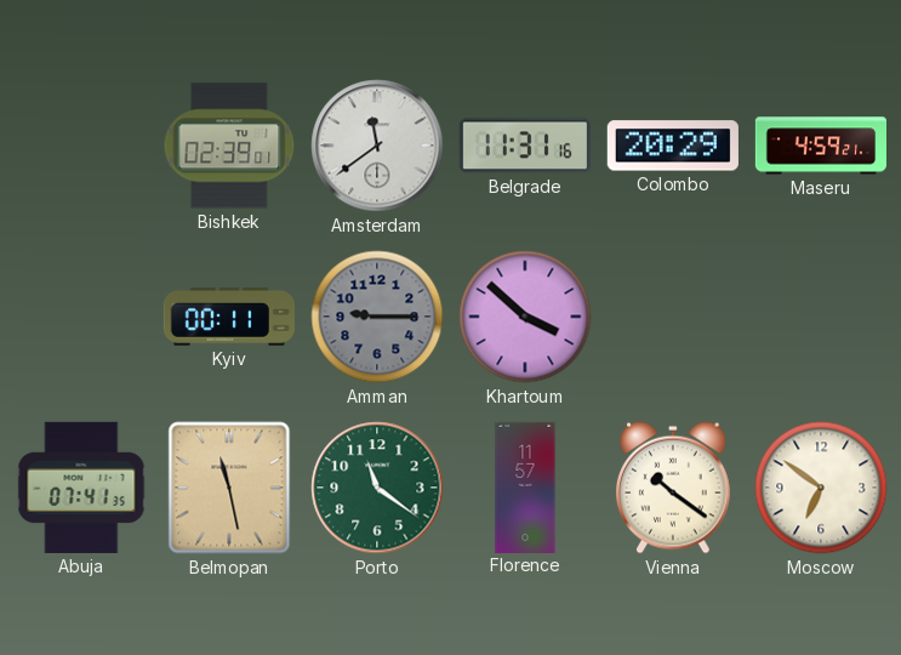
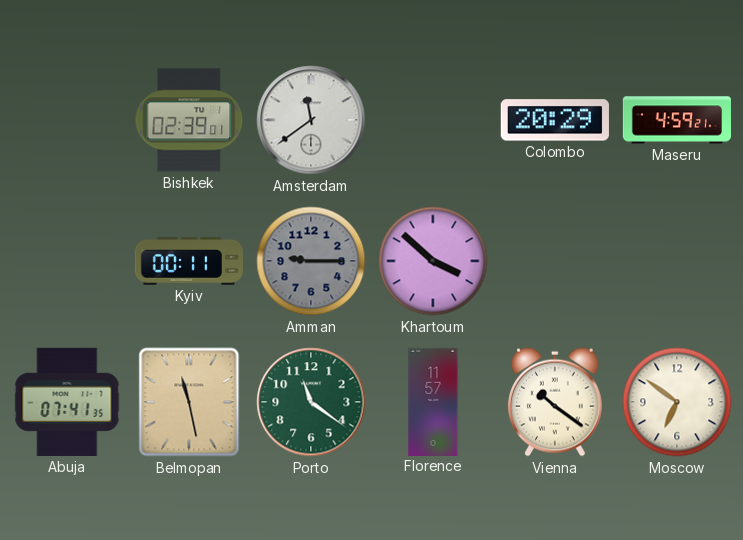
Belgrade: 11:31 -> none (525, 146)
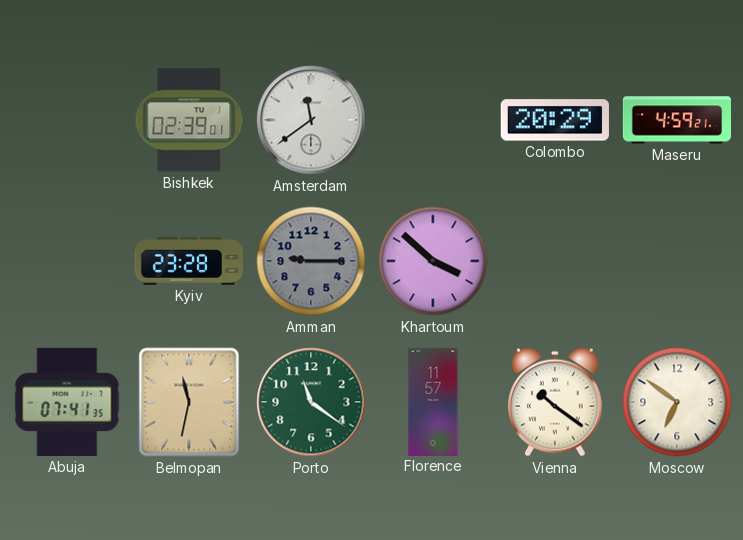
Kyiv: 00:11 -> 23:28 (189, 261)
Belmopan: 11:28 -> 11:32 (189, 402)
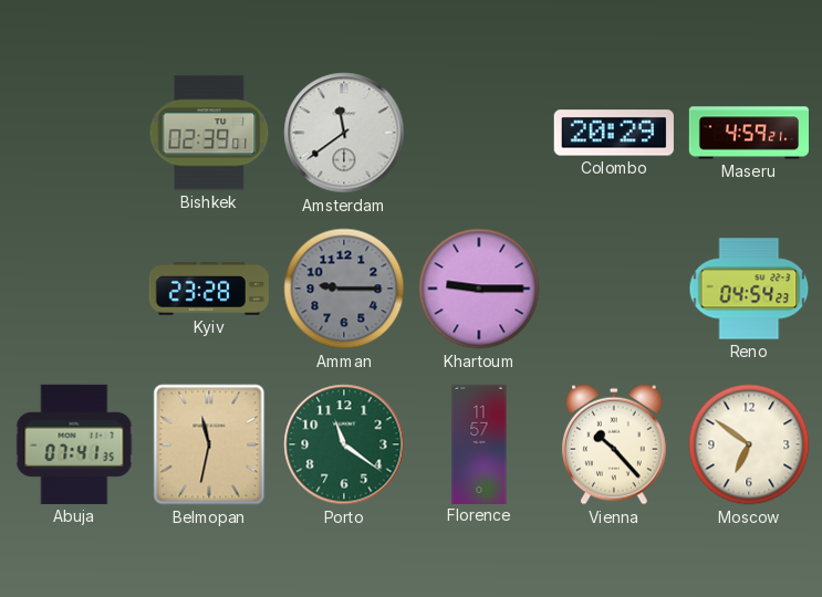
Khartoum: 3:52 -> 9:15 (479, 289)
Reno: none -> 04:54 (749, 289)
Vienna: 10:21 -> 10:23 (614, 444)
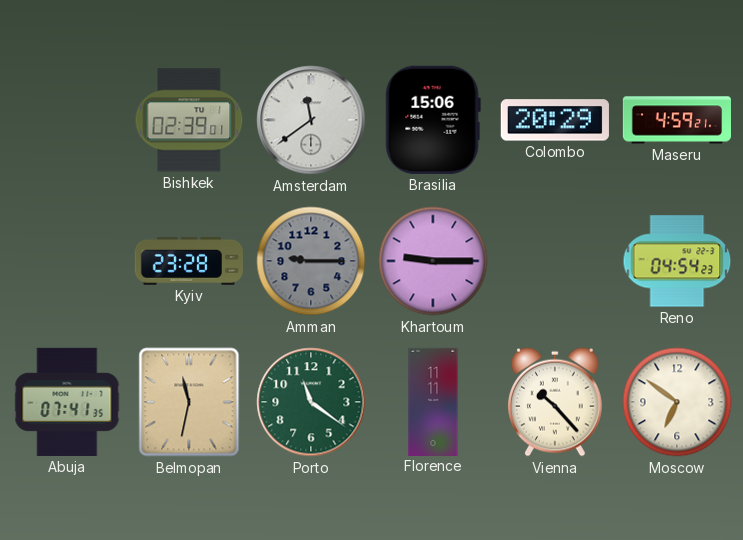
Brasilia: none -> 15:06 (433, 120)
Florence: 11:57 -> 11:11 (433, 401)
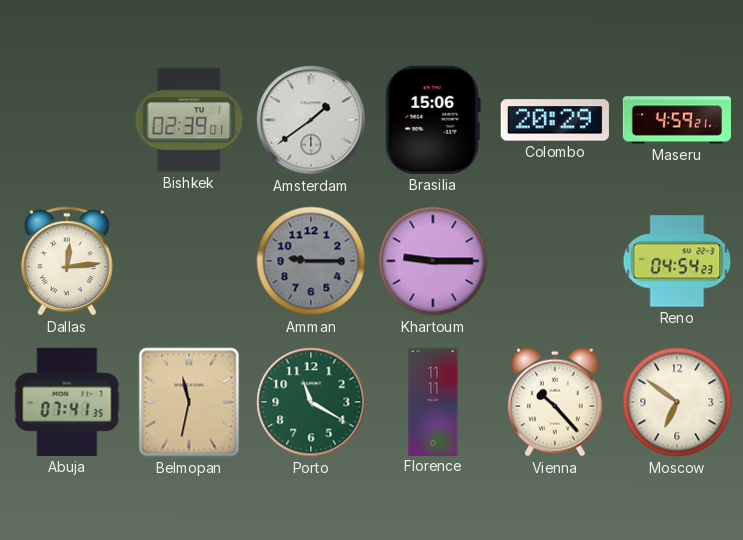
Amsterdam: 11:39 -> 1:39 (311, 120)
Dallas: none -> 12:14 (67, 261)
Kyiv: 23:28 -> none (189, 261)
Porto: 11:21 -> 11:20 (311, 402)
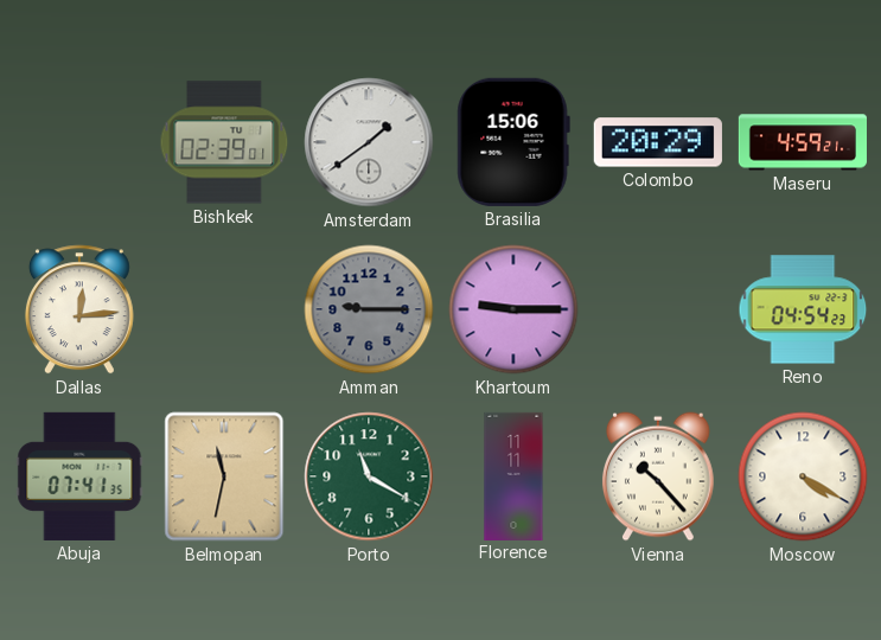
Moscow: 6:51 -> 4:20 (803, 476)
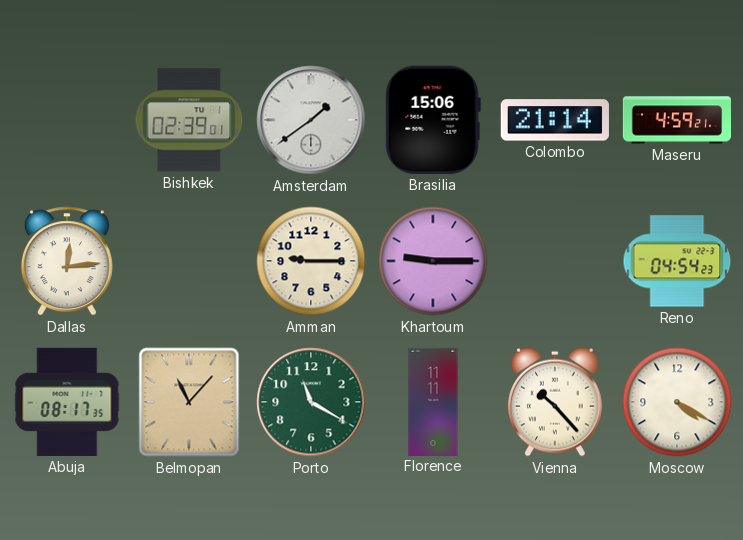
Colombo: 20:29 -> 21:14 (555, 120)
Amman dial: grey -> cream (311, 261)
Abuja: 07:41 -> 08:17 (67, 402)
Belmopan: 11:32 -> 11:07 (189, 402)
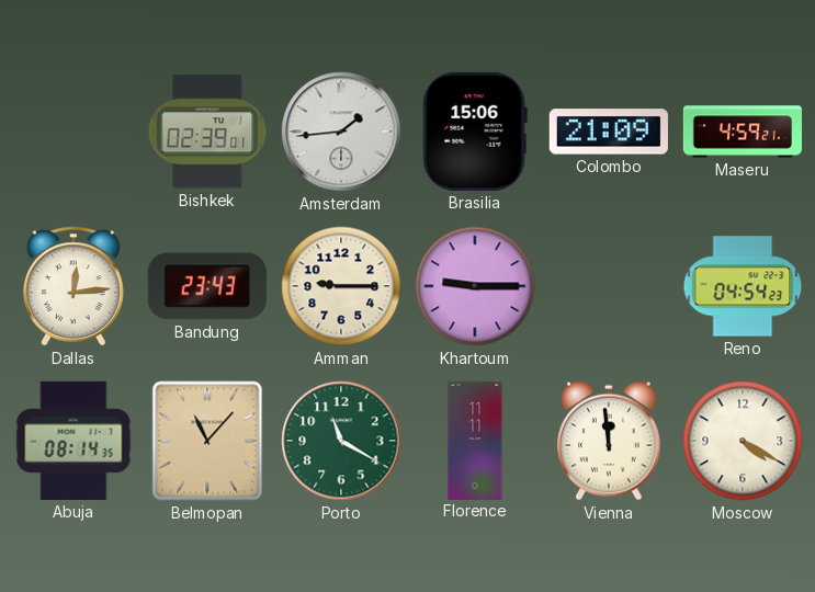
Amsterdam: 1:39 -> 1:44 (341, 132)
Colombo: 21:14 -> 21:09 (609, 132)
Bandung: none -> 23:43 (207, 286)
Abuja: 08:17 -> 08:14 (73, 441)
Vienna: 10:23 -> 11:59 (609, 441)
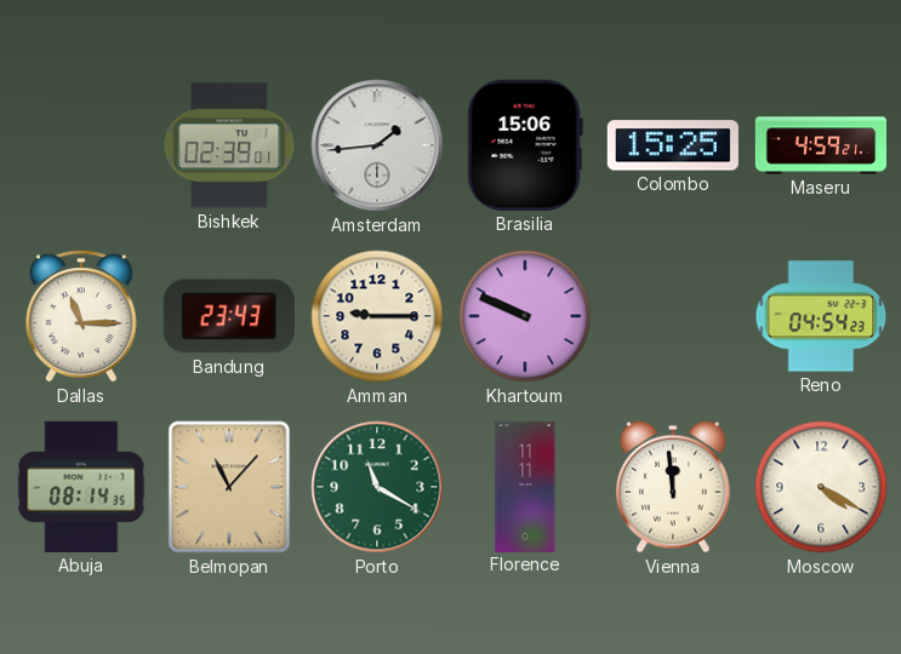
Colombo: 21:09 -> 15:25 (673, 145)
Dallas: 12:14 -> 11:15 (81, 316)
Khartoum: 9:15 -> 9:49 (525, 316)
